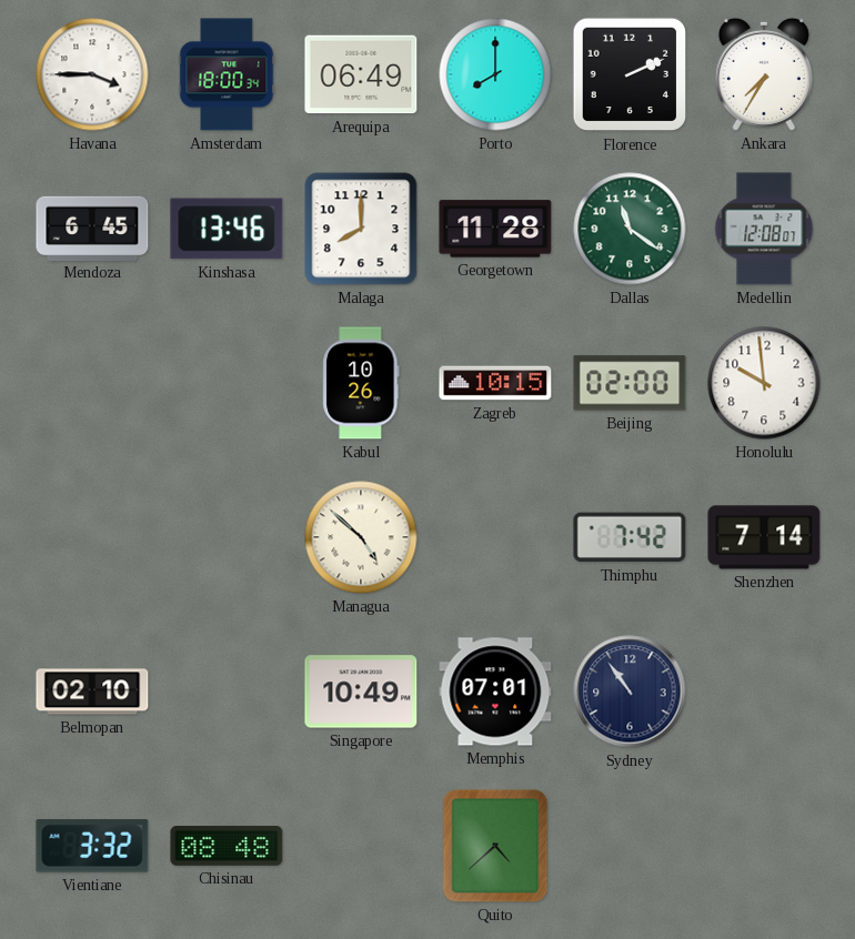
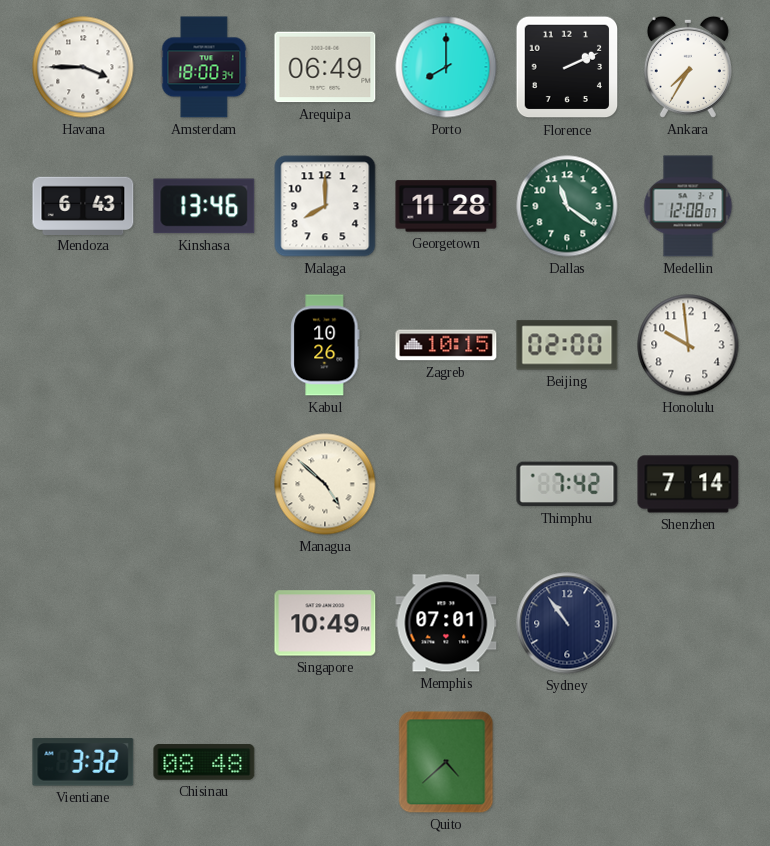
Mendoza: 6:45 -> 6:43 (83, 205)
Belmopan: 02:10 -> none (92, 691)
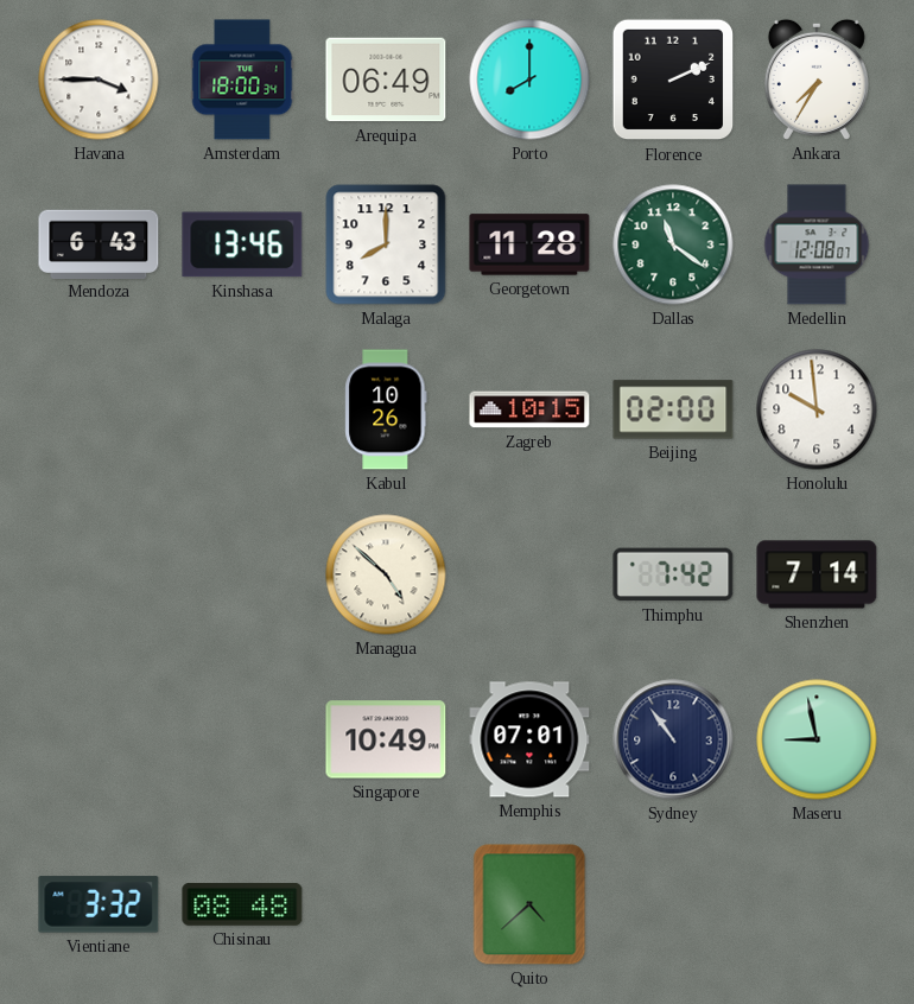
Maseru: none -> 8:58 (817, 739)
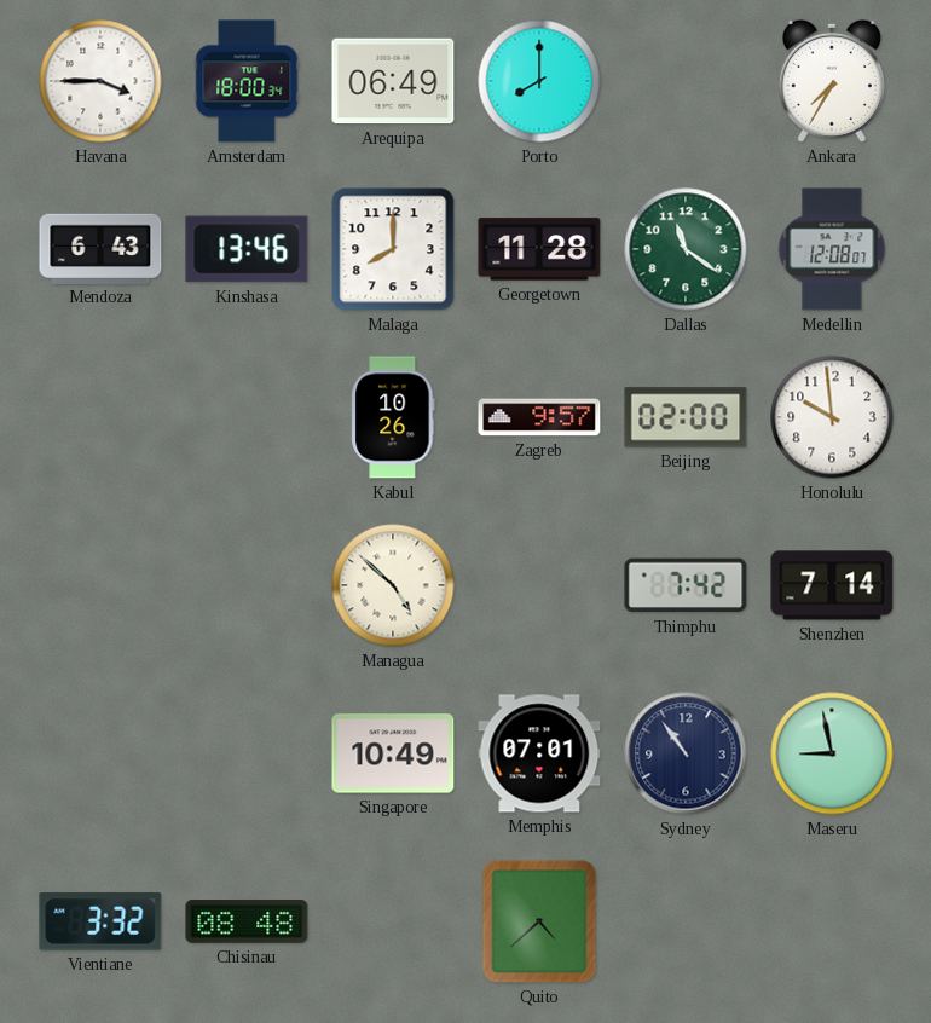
Florence: 2:11 -> none (673, 80)
Zagreb: 10:15 -> 9:57 (539, 417)
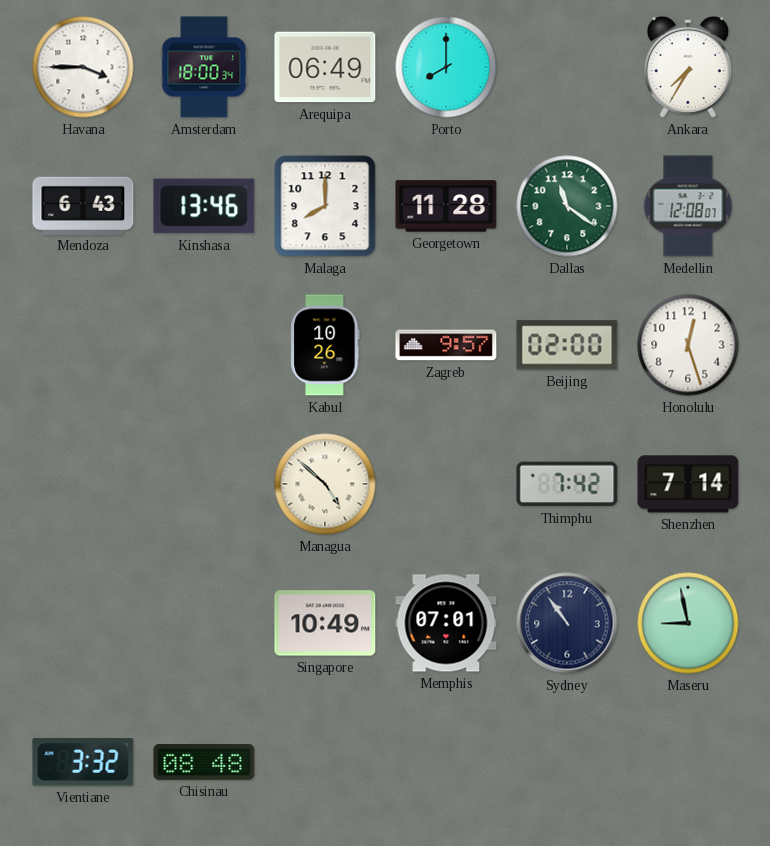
Honolulu: 9:59 -> 12:27 (688, 345)
Quito: 4:38 -> none (539, 921)
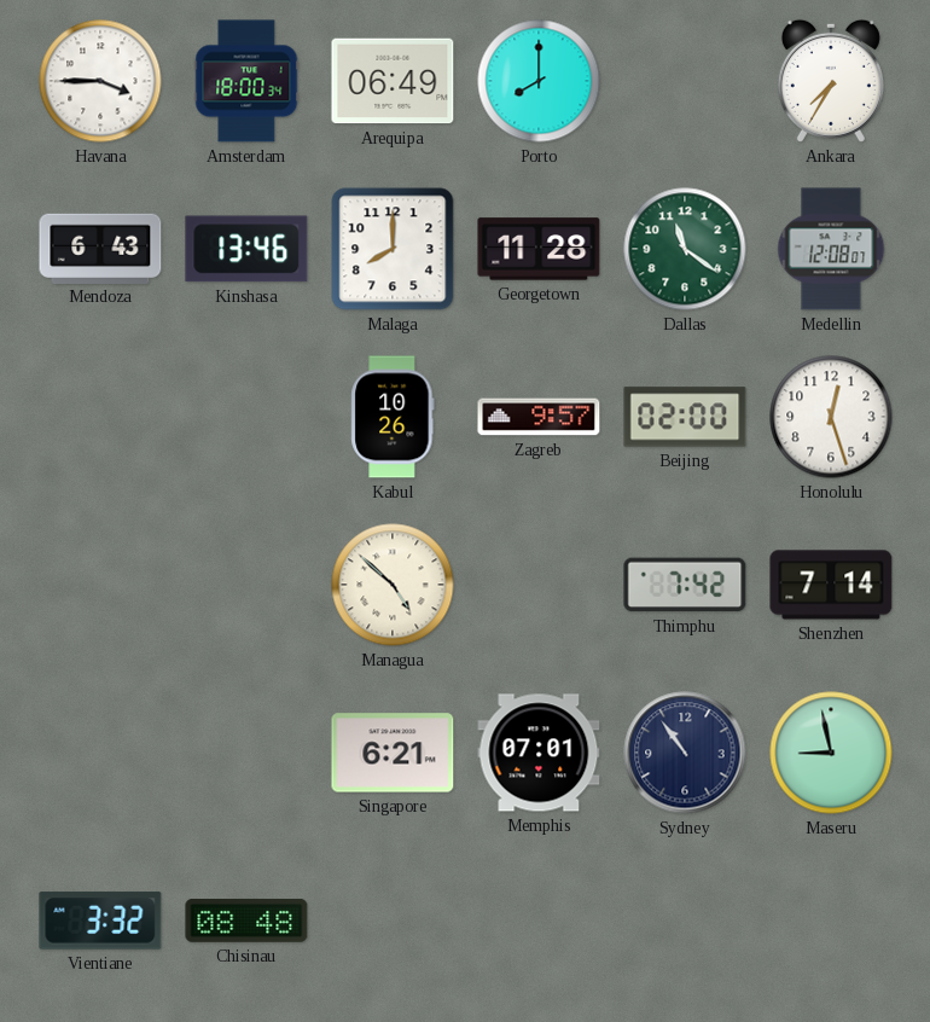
Singapore: 10:49 -> 6:21 (393, 753)
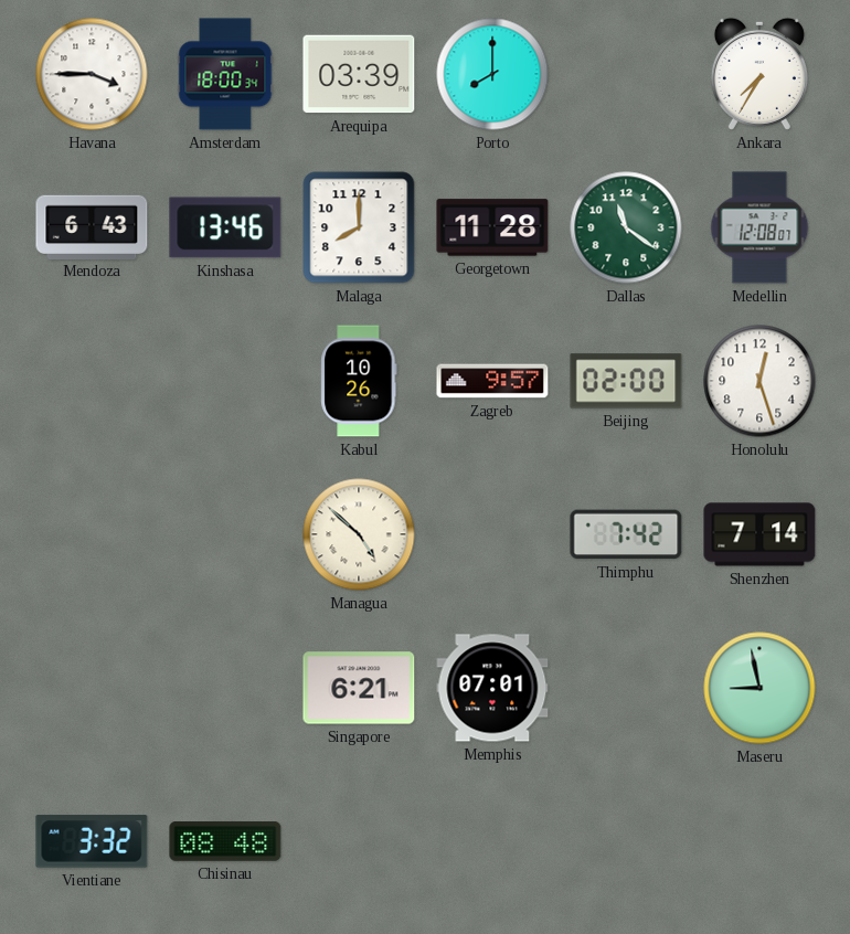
Arequipa: 06:49 -> 03:39 (359, 74)
Sydney: 10:54 -> none (685, 753)
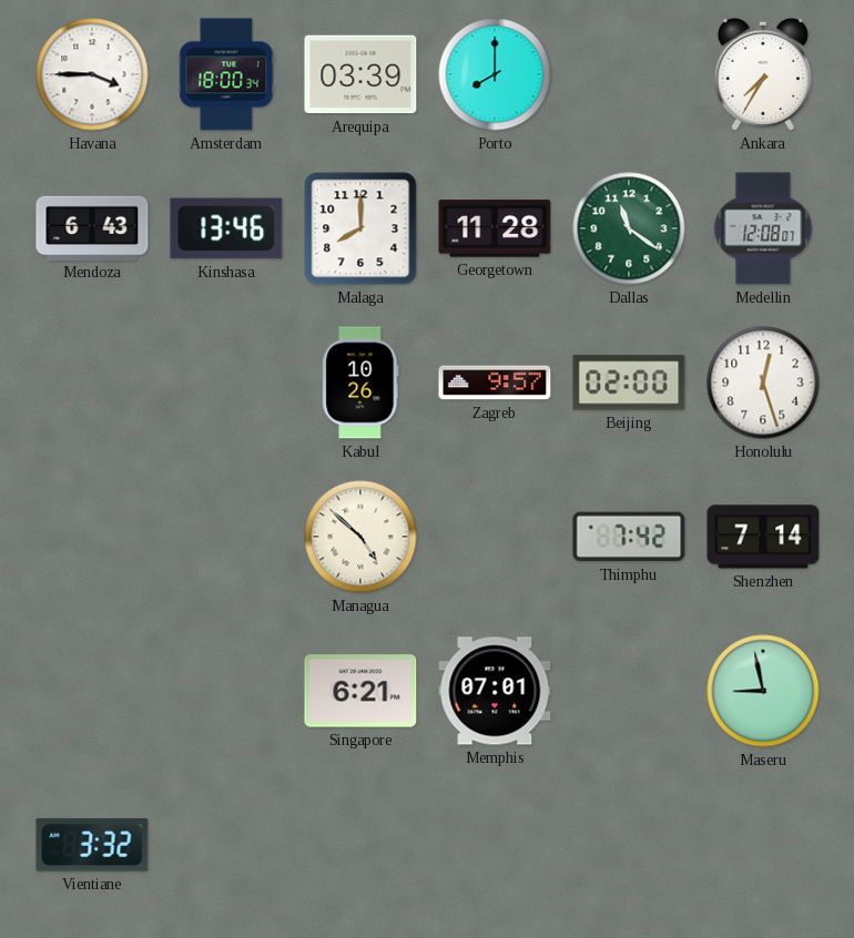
Chisinau: 08:48 -> none (225, 842)
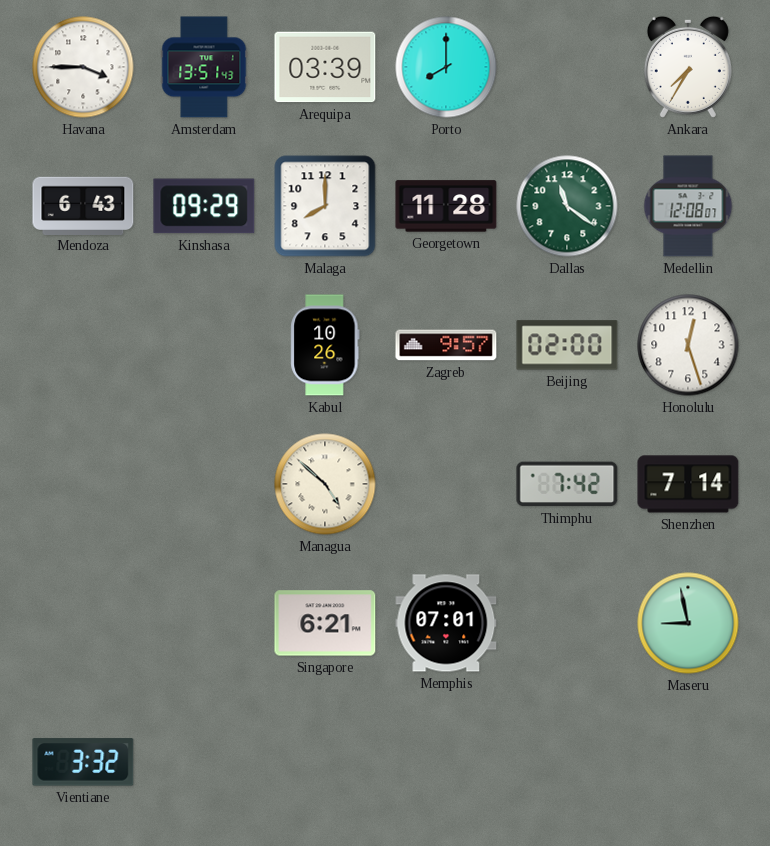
Amsterdam: 18:00 -> 13:51 (204, 67)
Kinshasa: 13:46 -> 09:29 (204, 206)
